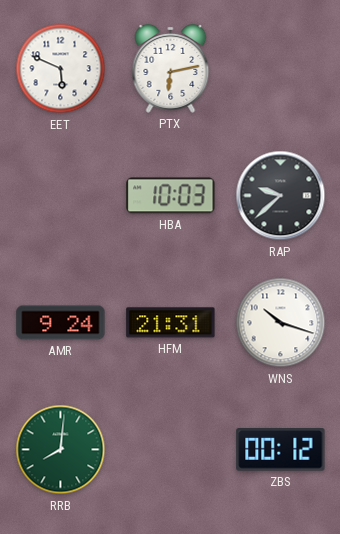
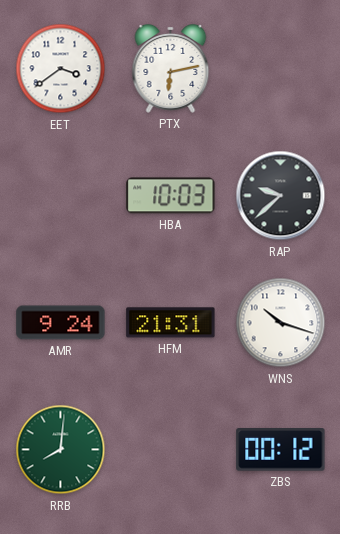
EET: 5:49 -> 3:39 (61, 69)
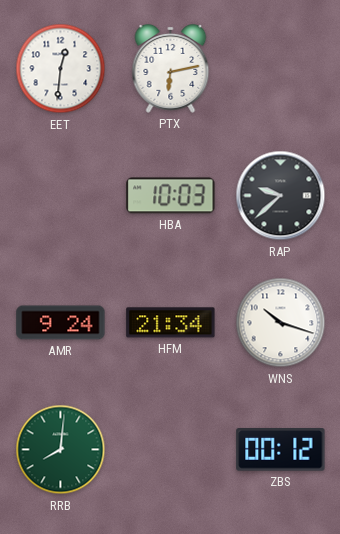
EET: 3:39 -> 12:31 (61, 69)
HFM: 21:31 -> 21:34 (171, 323)
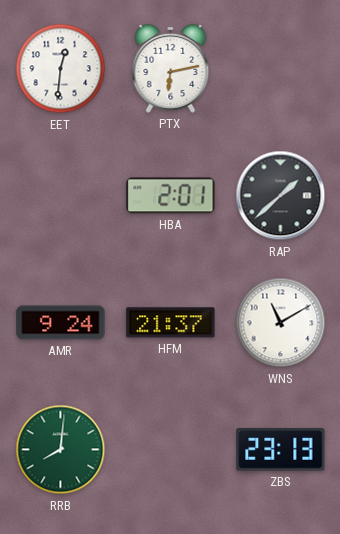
HBA: 10:03 -> 2:01 (171, 196)
RAP: 9:38 -> 1:38 (281, 196)
HFM: 21:34 -> 21:37 (171, 323)
WNS: 10:18 -> 11:10 (281, 323)
ZBS: 00:12 -> 23:13 (281, 450)
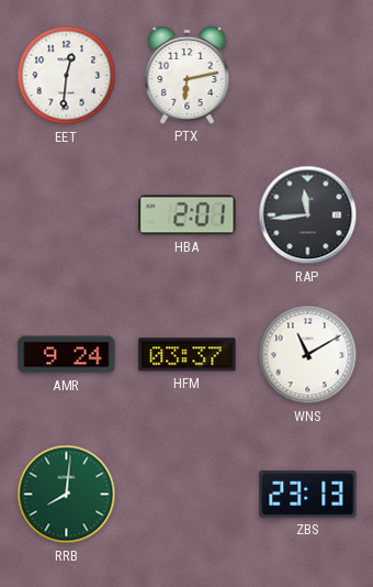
RAP: 1:38 -> 11:44 (308, 215)
HFM: 21:37 -> 03:37 (188, 355)
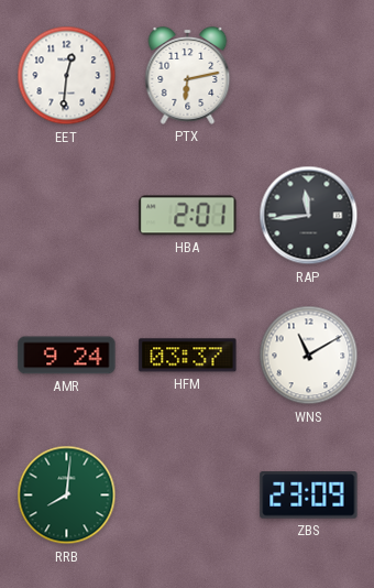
ZBS: 23:13 -> 23:09 (309, 496)
